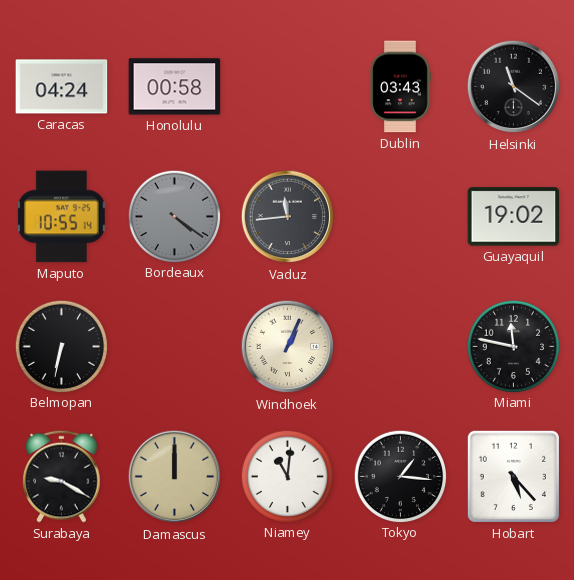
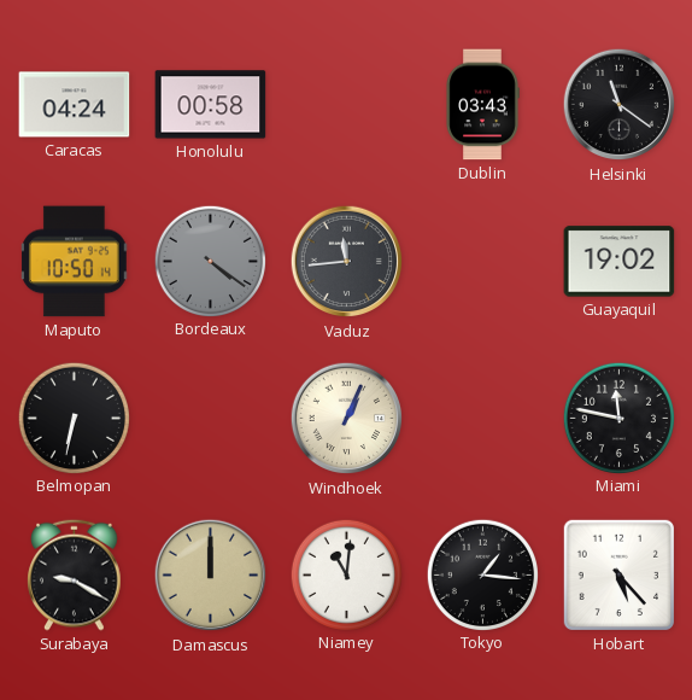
Maputo: 10:55 -> 10:50 (75, 262)
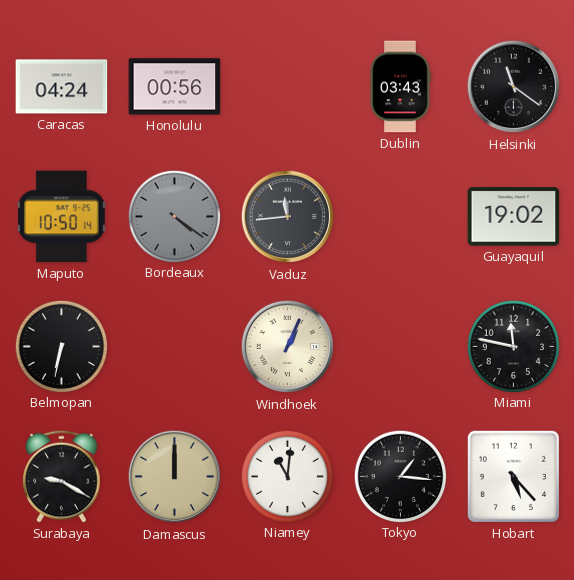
Honolulu: 00:58 -> 00:56 (175, 87)
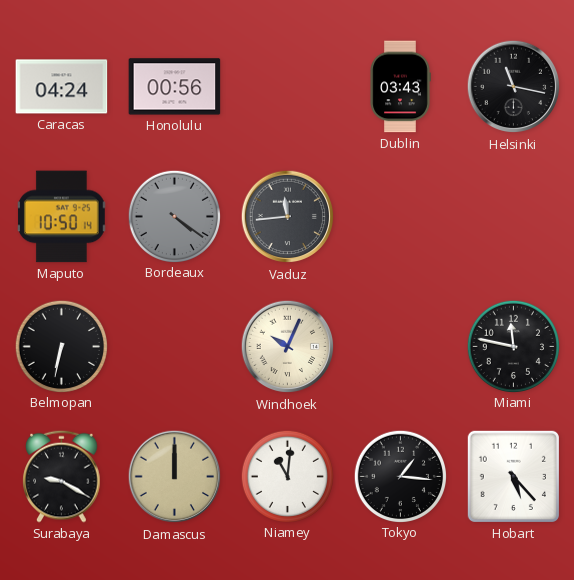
Helsinki: 11:21 -> 11:17 (514, 87)
Guayaquil: 19:02 -> none (514, 217)
Windhoek: 1:04 -> 10:04 (288, 347)
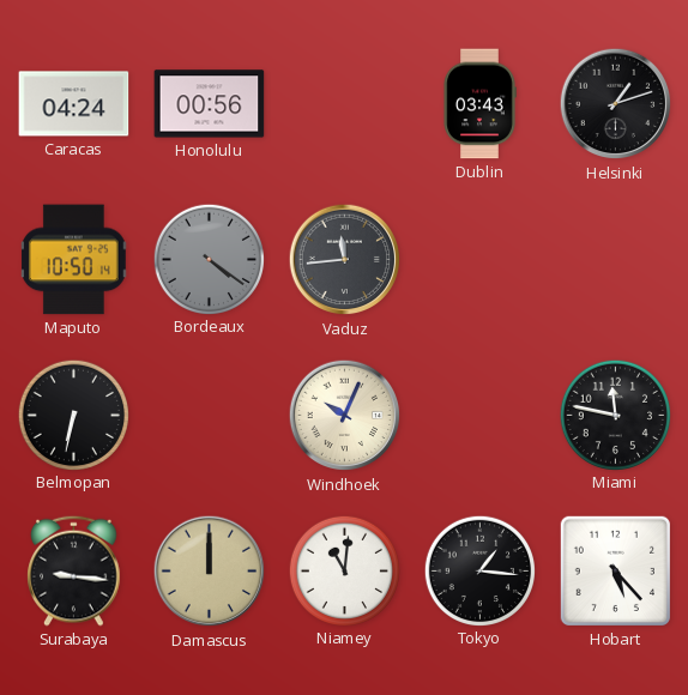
Helsinki: 11:17 -> 1:12 (616, 104)
Surabaya: 9:20 -> 9:16 (74, 570)
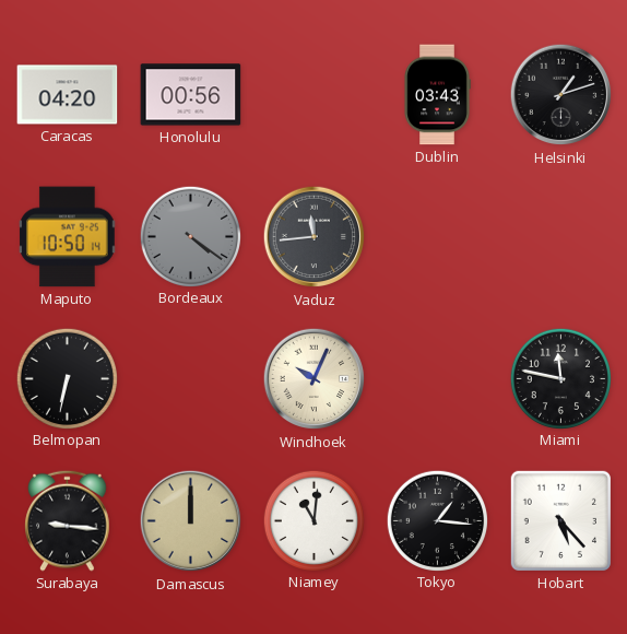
Caracas: 04:24 -> 04:20 (68, 95)
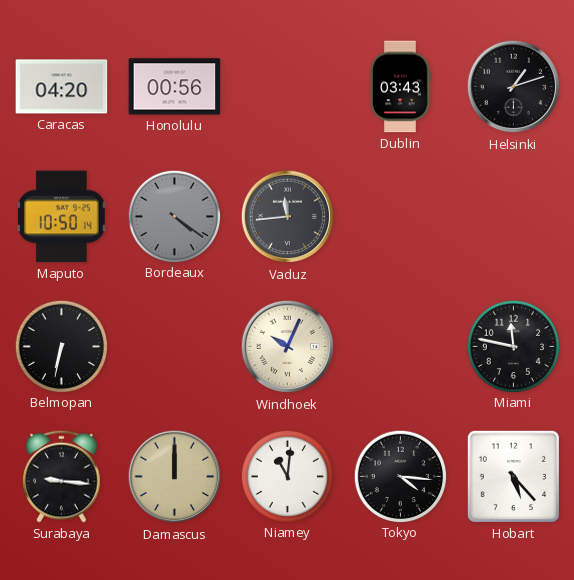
Tokyo: 1:16 -> 4:16 (400, 476)
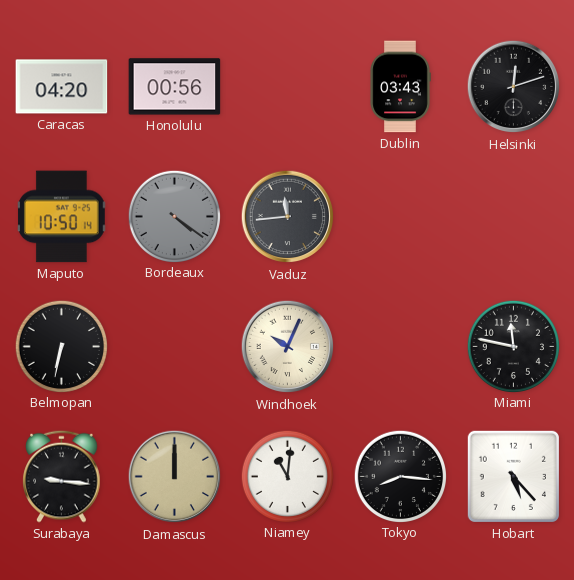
Helsinki: 1:12 -> 12:12 (514, 87)
Tokyo: 4:16 -> 8:16 (400, 476)
